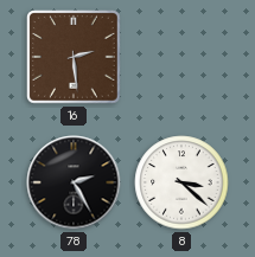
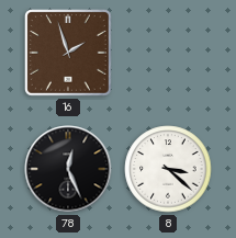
16: 2:29 -> 1:57 (69, 54)
78: 2:25 -> 12:26 (68, 169)
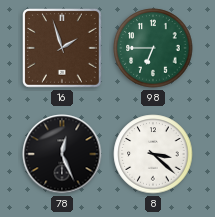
98: none -> 6:45 (153, 48)
